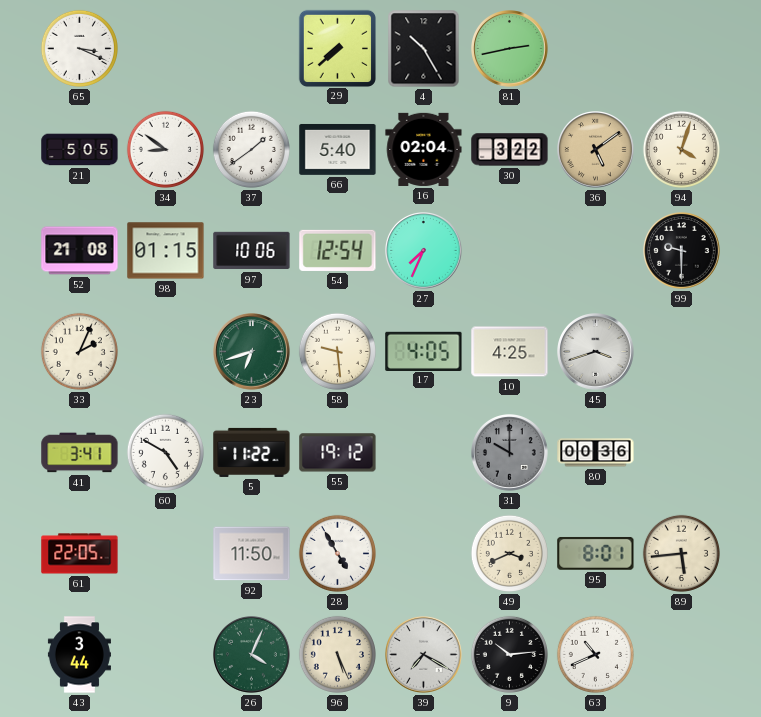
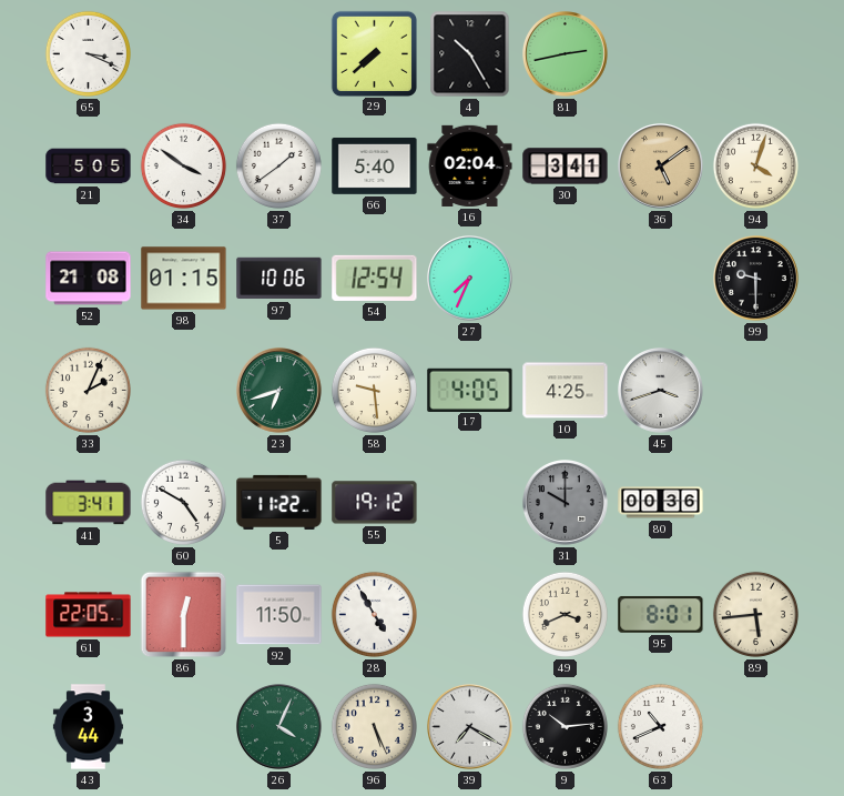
34: 8:51 -> 3:51 (183, 165)
30: 3:22 -> 3:41 (566, 167)
86: none -> 12:30 (184, 615)
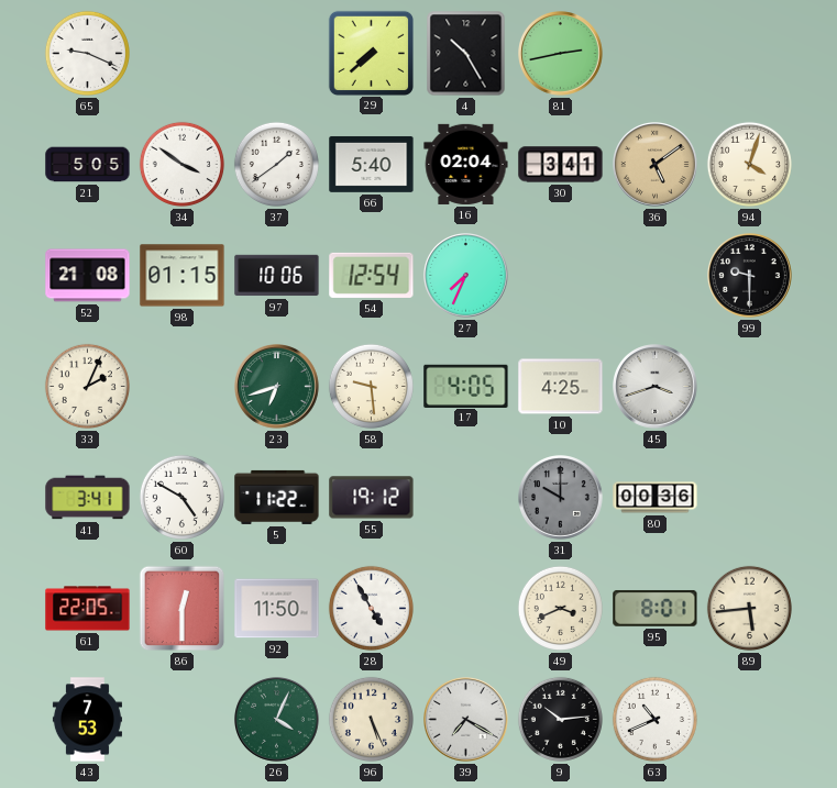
65: 3:19 -> 9:19 (87, 53)
43: 3:44 -> 7:53 (87, 720)
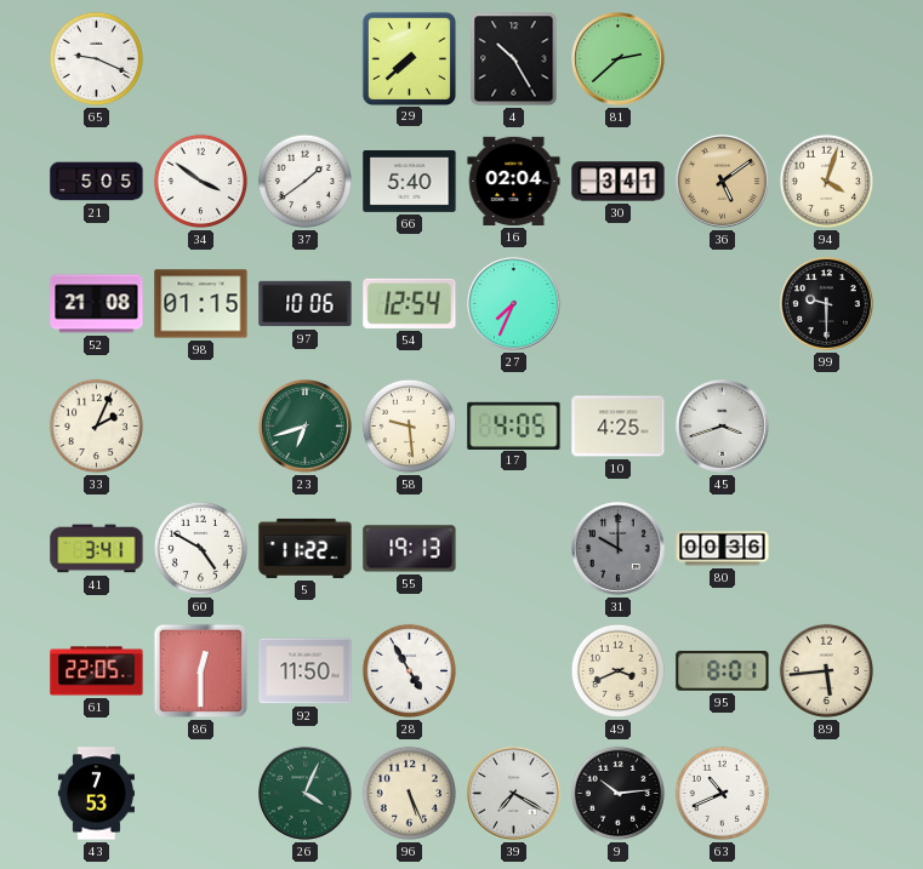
81: 2:43 -> 2:38 (619, 59)
55: 19:12 -> 19:13 (410, 549)
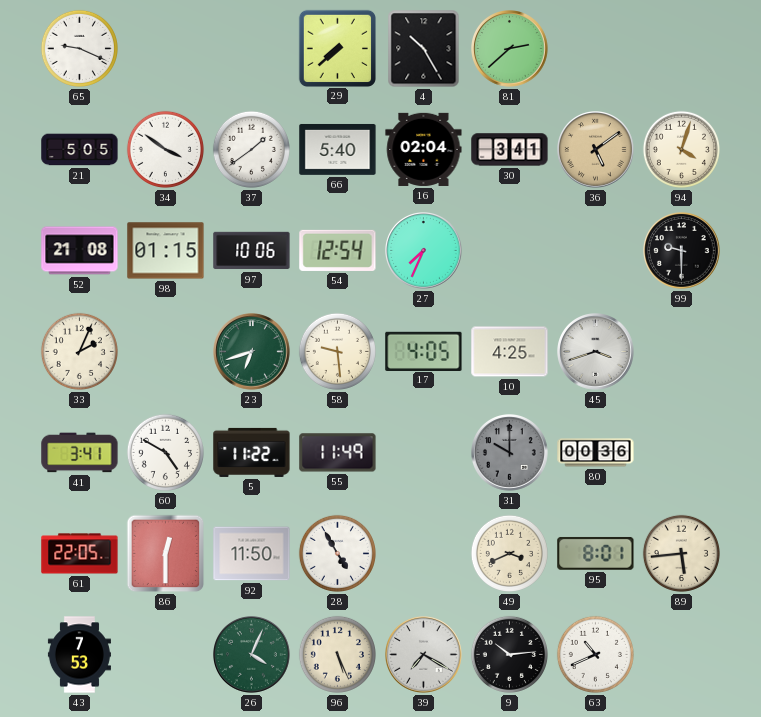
55: 19:13 -> 11:49 (338, 453)
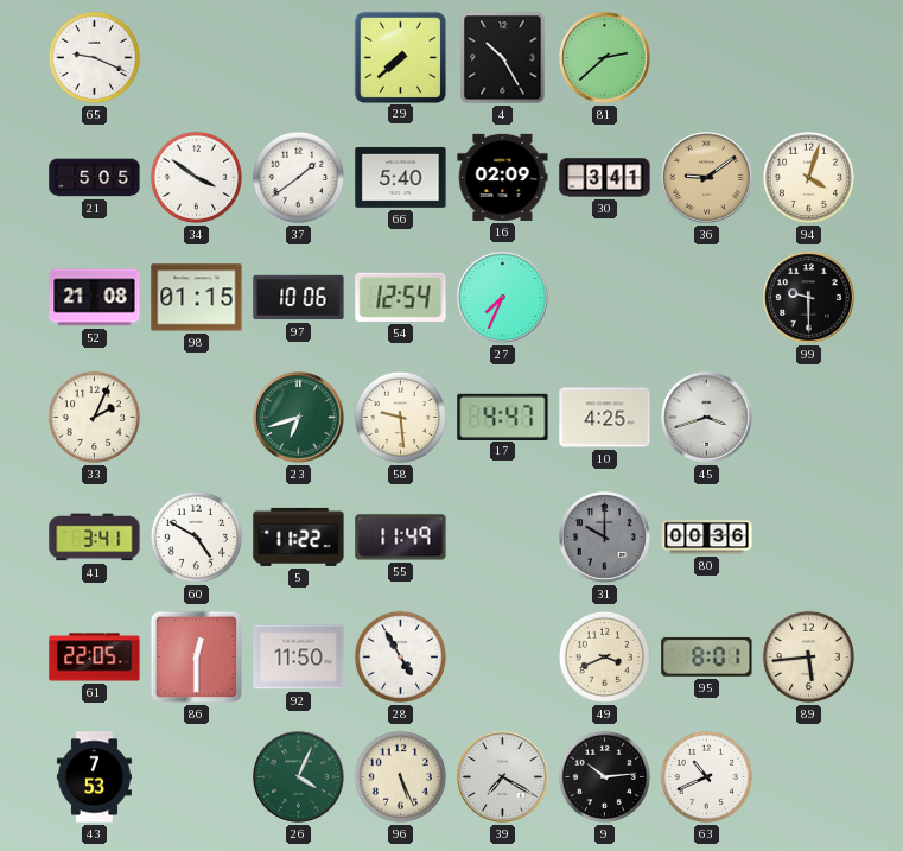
16: 02:04 -> 02:09 (503, 177)
36: 5:09 -> 9:09 (707, 178)
17: 4:05 -> 4:47 (503, 417)
